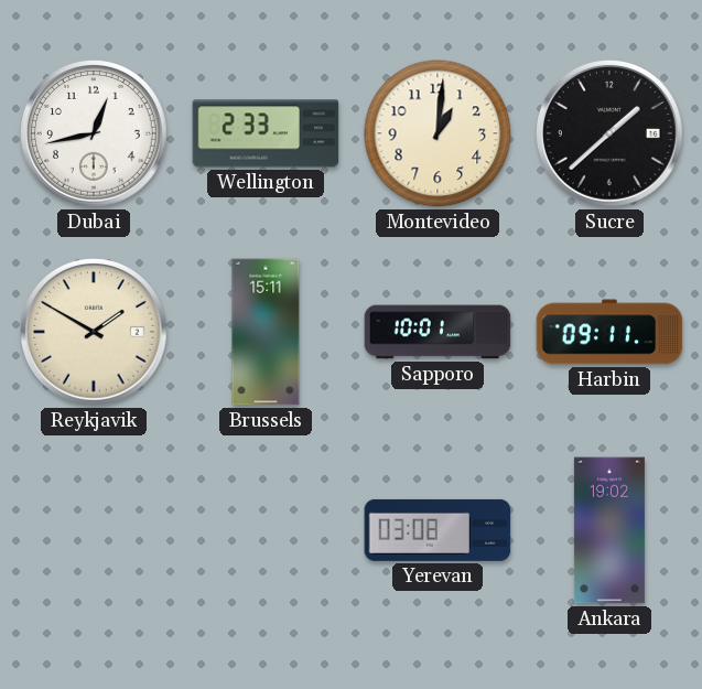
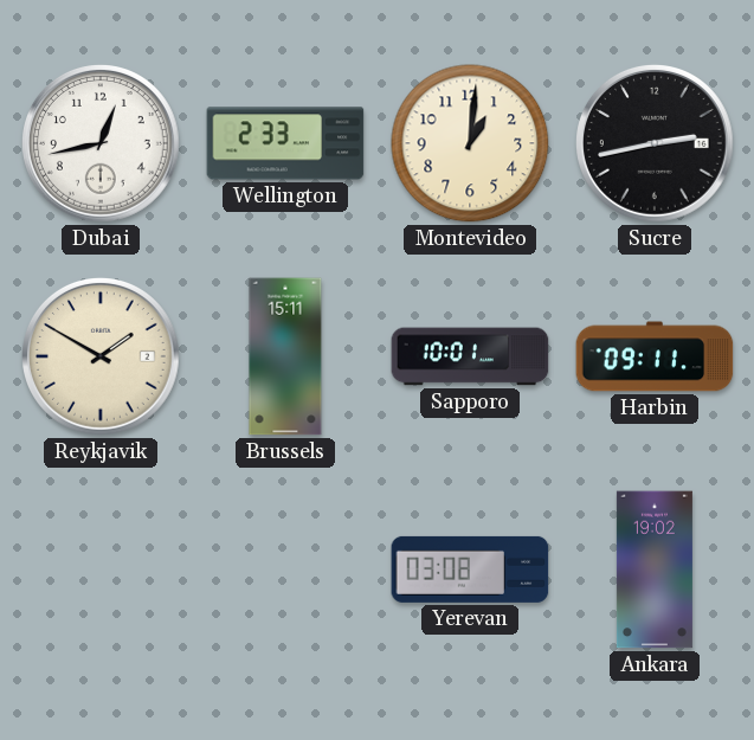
Sucre: 1:38 -> 2:43 (656, 144)
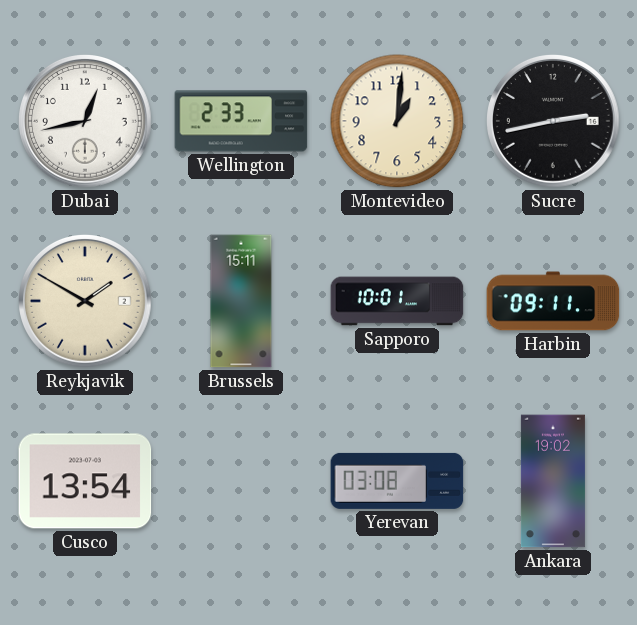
Cusco: none -> 13:54 (85, 481)
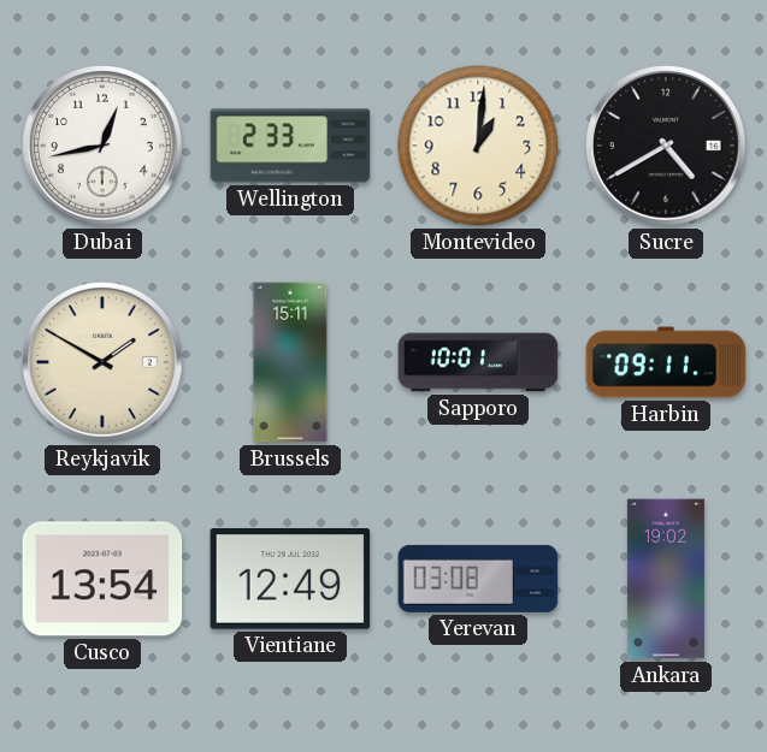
Sucre: 2:43 -> 4:40 (667, 147)
Vientiane: none -> 12:49 (290, 579)
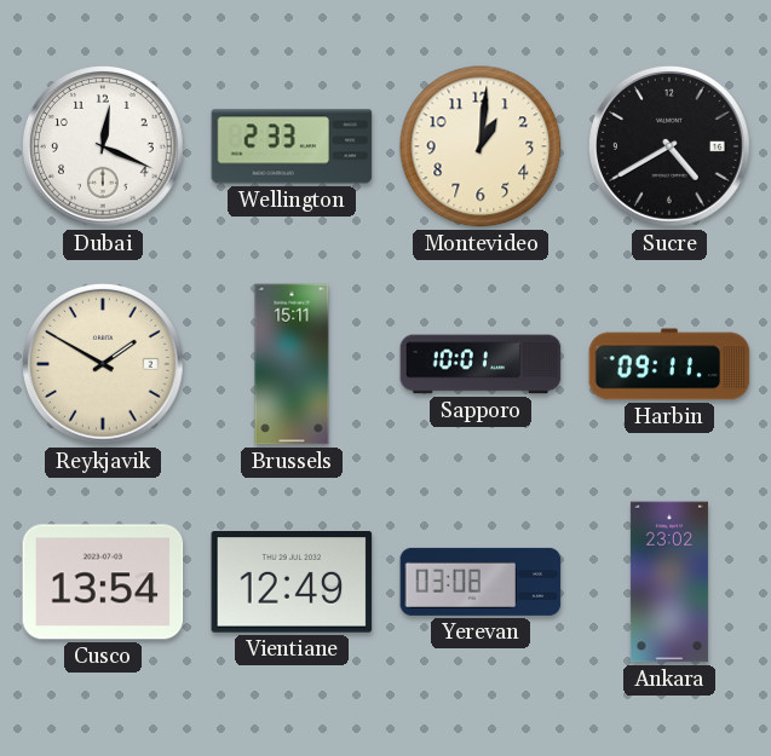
Dubai: 12:43 -> 12:19 (104, 148)
Ankara: 19:02 -> 23:02 (669, 582)
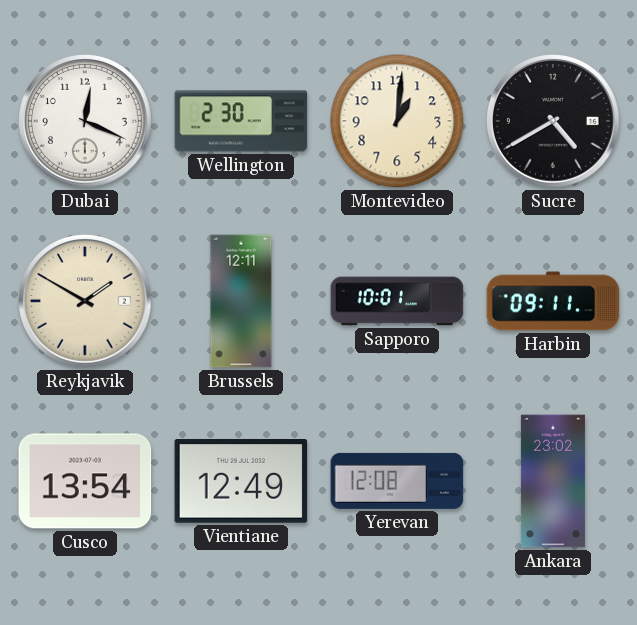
Wellington: 2:33 -> 2:30 (241, 121)
Brussels: 15:11 -> 12:11 (241, 301)
Yerevan: 03:08 -> 12:08 (397, 481)
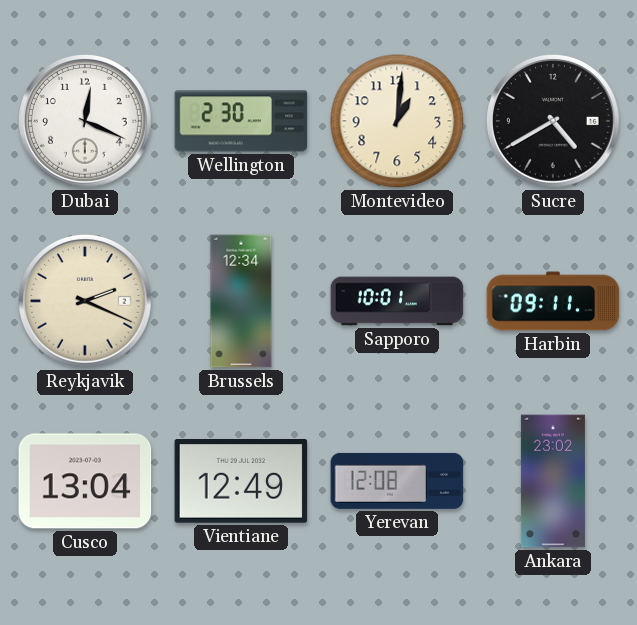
Reykjavik: 1:50 -> 2:19 (86, 302)
Brussels: 12:11 -> 12:34 (241, 301)
Cusco: 13:54 -> 13:04 (85, 481)
